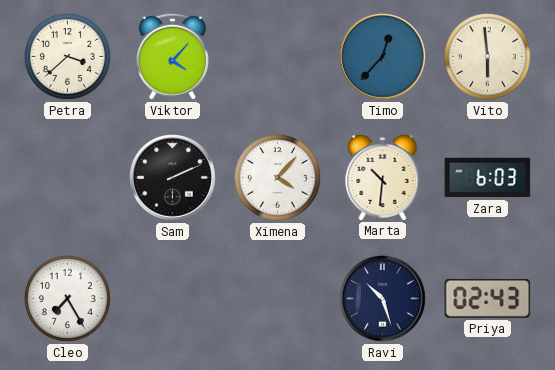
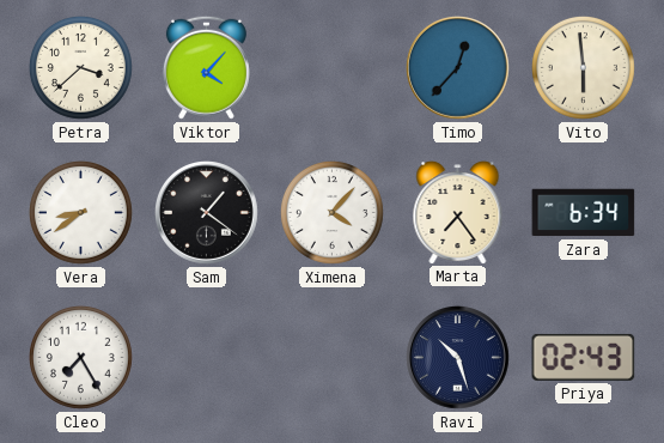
Vera: none -> 8:39 (80, 212)
Sam: 2:11 -> 1:21 (207, 213)
Marta: 10:31 -> 7:24 (458, 213)
Zara: 6:03 -> 6:34 (584, 213)
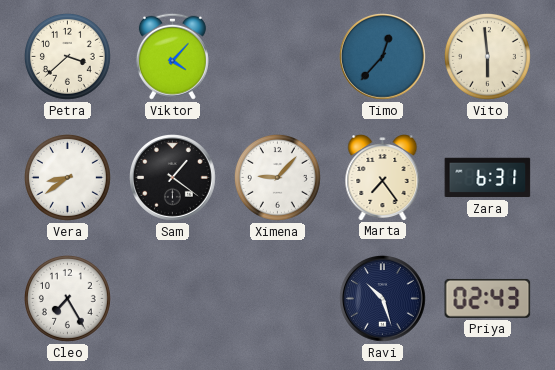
Ximena: 4:07 -> 9:07 (277, 177)
Zara: 6:34 -> 6:31 (488, 178)
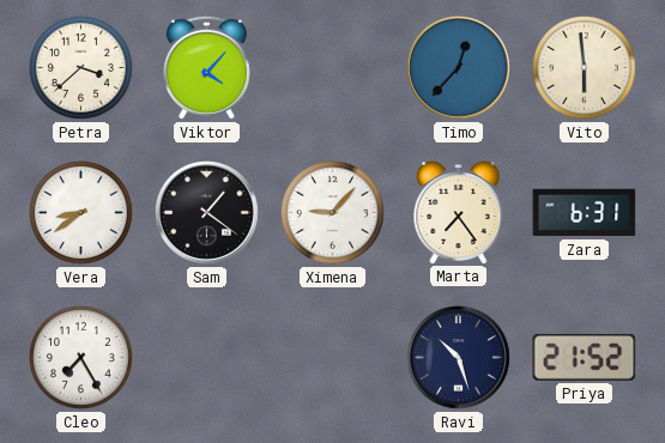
Priya: 02:43 -> 21:52 (585, 357)
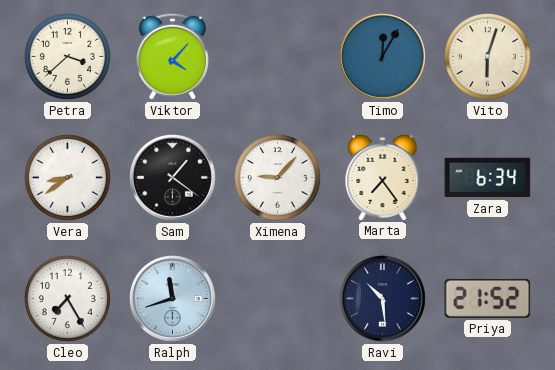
Timo: 12:37 -> 12:05 (383, 57)
Vito: 5:59 -> 6:03 (487, 56)
Zara: 6:31 -> 6:34 (488, 178)
Ralph: none -> 11:42 (173, 299)
Ravi: 10:27 -> 10:29 (383, 299)
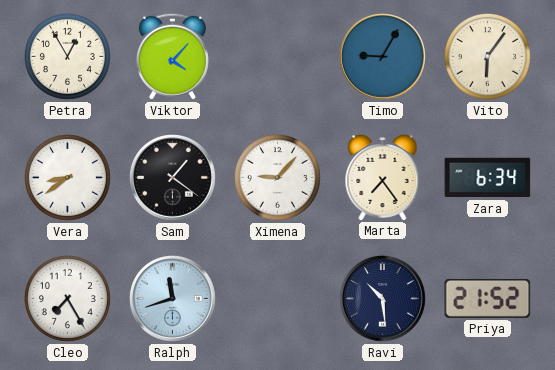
Petra: 3:38 -> 12:55 (67, 56)
Timo: 12:05 -> 9:05 (383, 57)
Vito: 6:03 -> 6:06 (487, 56)
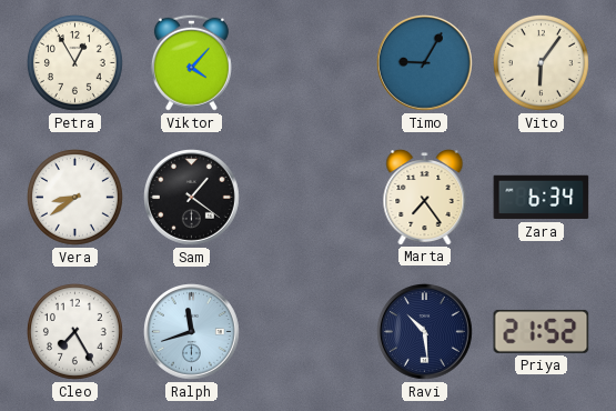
Ximena: 9:07 -> none (277, 177)
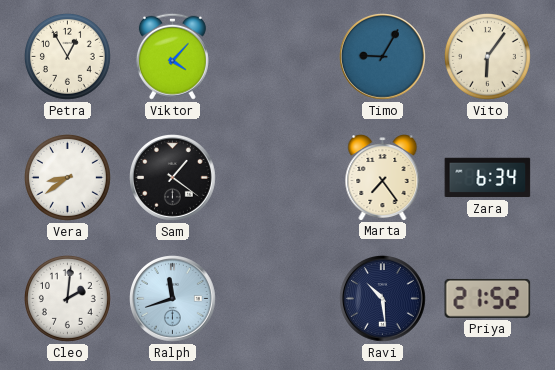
Cleo: 7:25 -> 2:01 (67, 298)
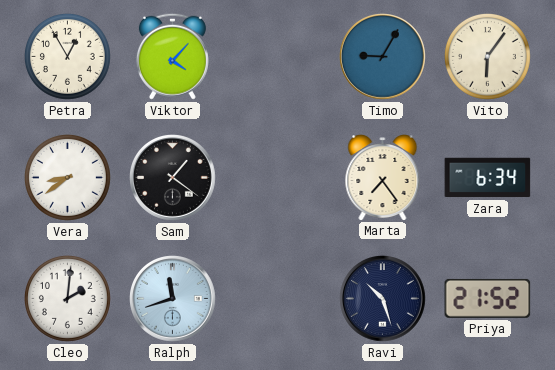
Ravi: 10:29 -> 10:27 (383, 299)
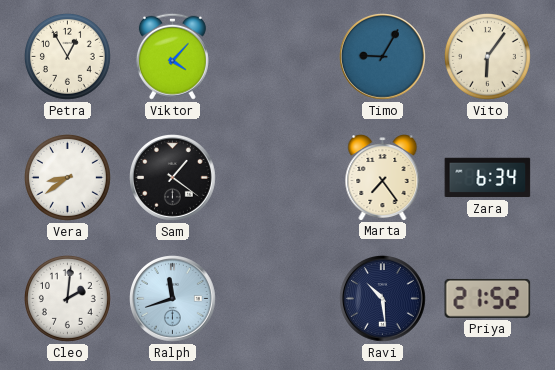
Ravi: 10:27 -> 10:29 (383, 299)
